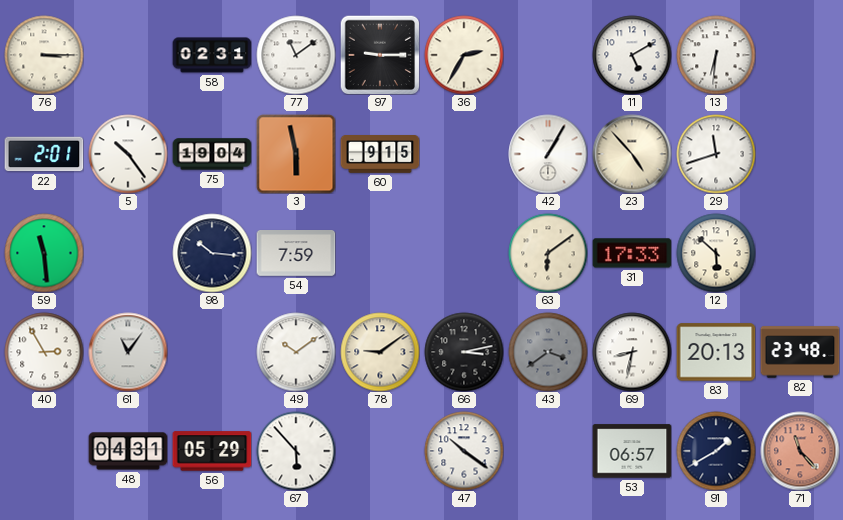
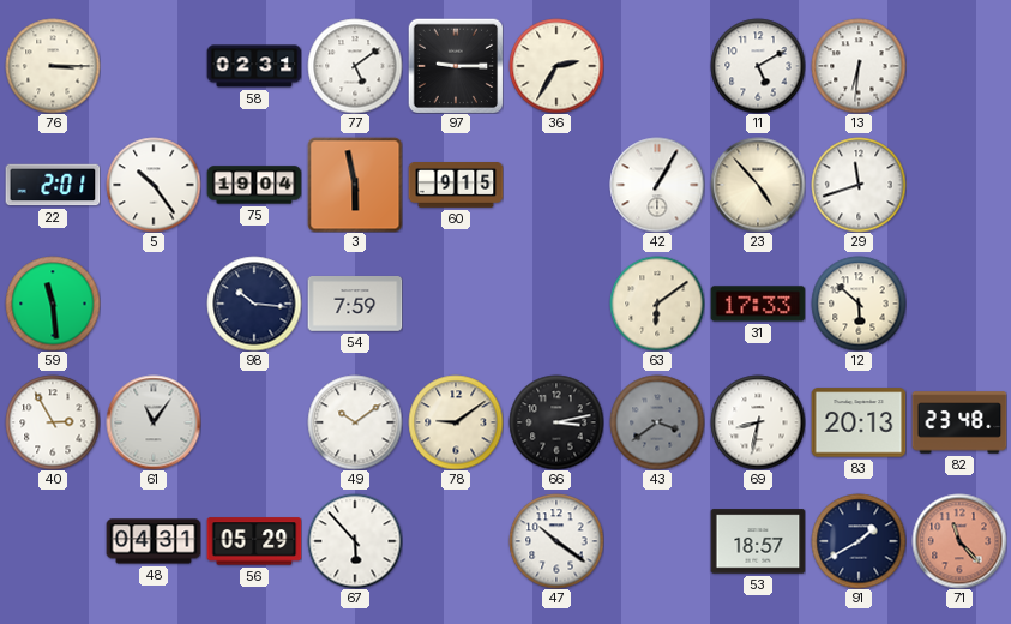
77: 11:09 -> 5:09 (355, 66)
53: 06:57 -> 18:57 (758, 541)
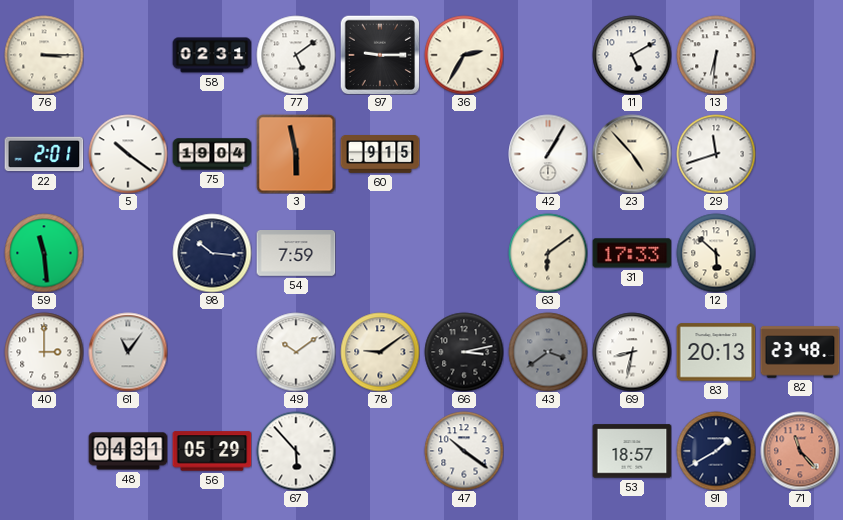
5: 10:24 -> 10:21 (128, 154)
40: 2:55 -> 3:00 (44, 352)
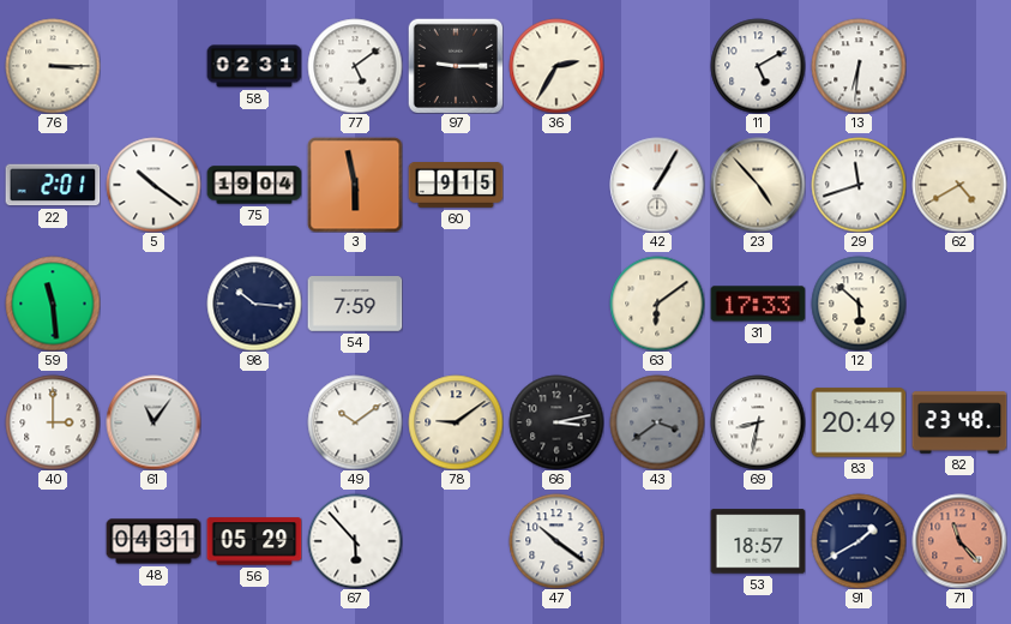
62: none -> 4:40 (959, 185)
83: 20:13 -> 20:49 (859, 422)
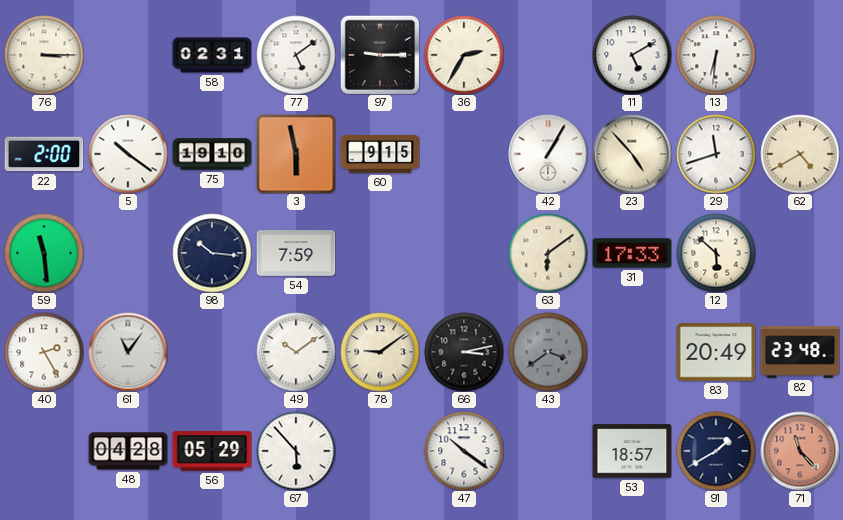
22: 2:01 -> 2:00 (44, 154)
75: 19:04 -> 19:10 (212, 154)
40: 3:00 -> 2:25 (44, 352)
69: 8:32 -> none (758, 422)
48: 04:31 -> 04:28 (128, 451)
